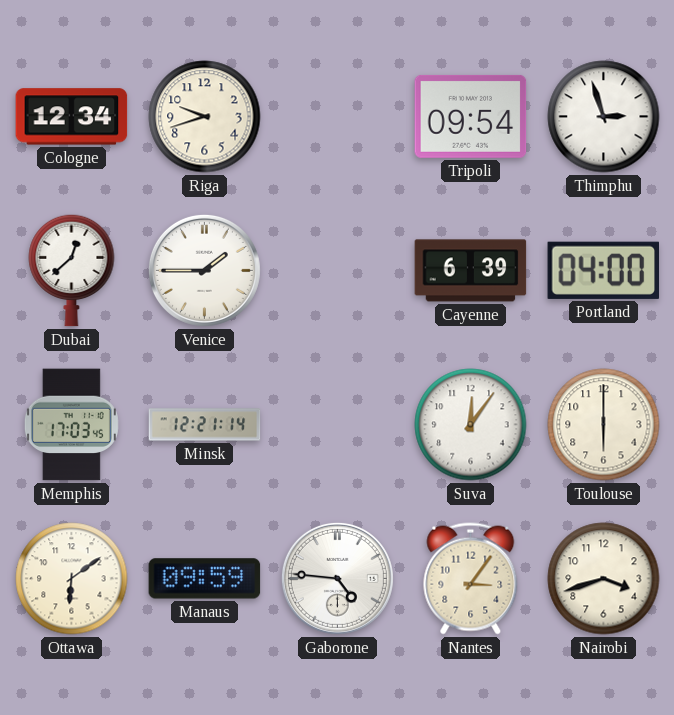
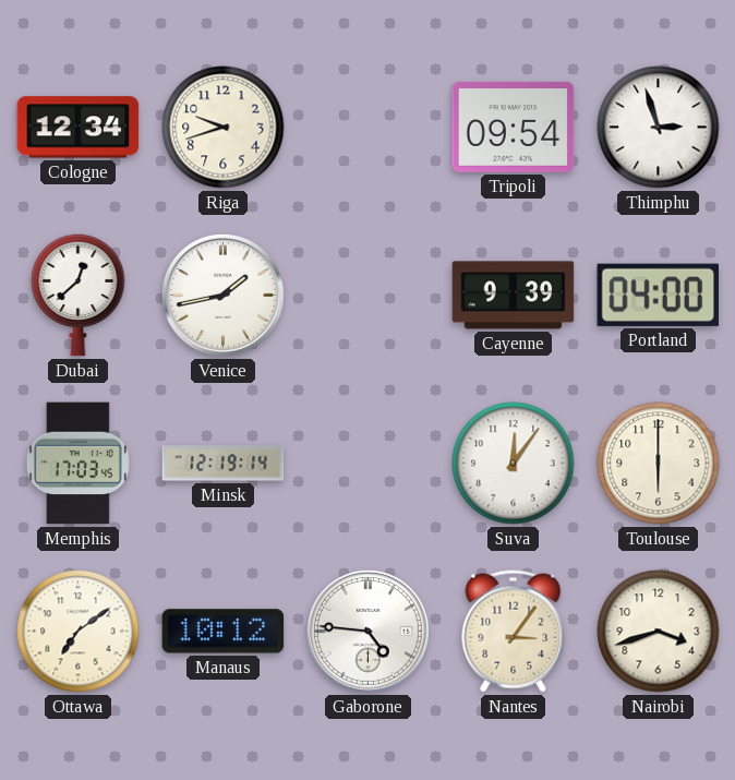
Venice: 1:45 -> 1:43 (222, 295)
Cayenne: 6:39 -> 9:39 (514, 296)
Minsk: 12:21 -> 12:19 (224, 464)
Ottawa: 6:09 -> 7:09 (79, 632)
Manaus: 09:59 -> 10:12 (224, 632)
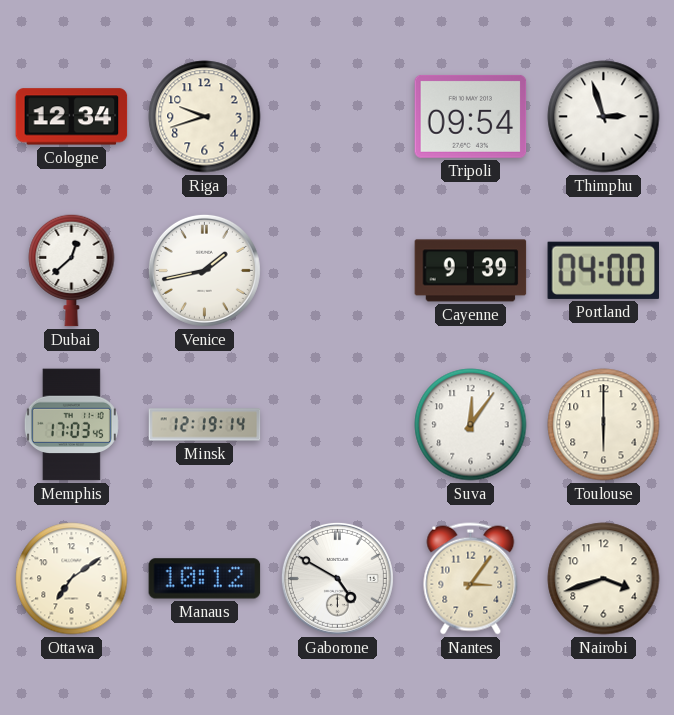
Gaborone: 4:46 -> 4:50 (337, 578)
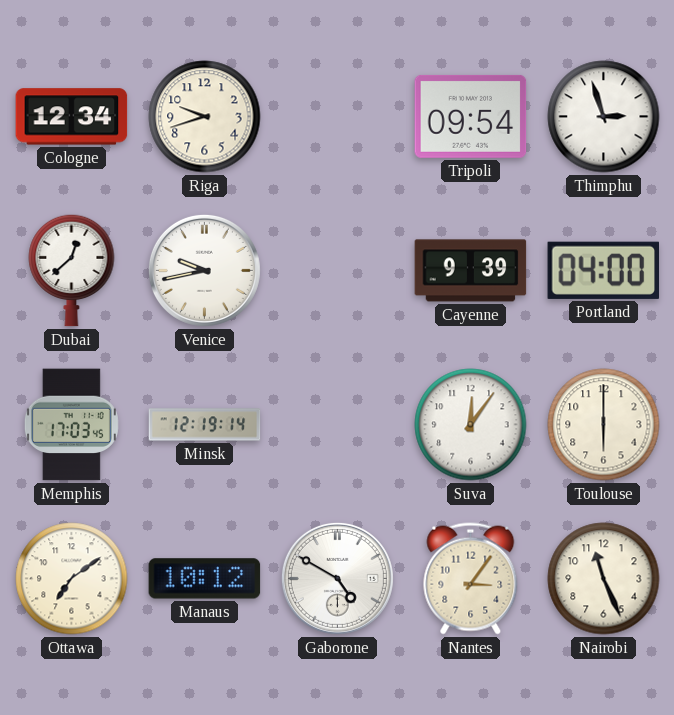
Venice: 1:43 -> 9:43 (204, 270)
Nairobi: 3:42 -> 11:26 (604, 579)
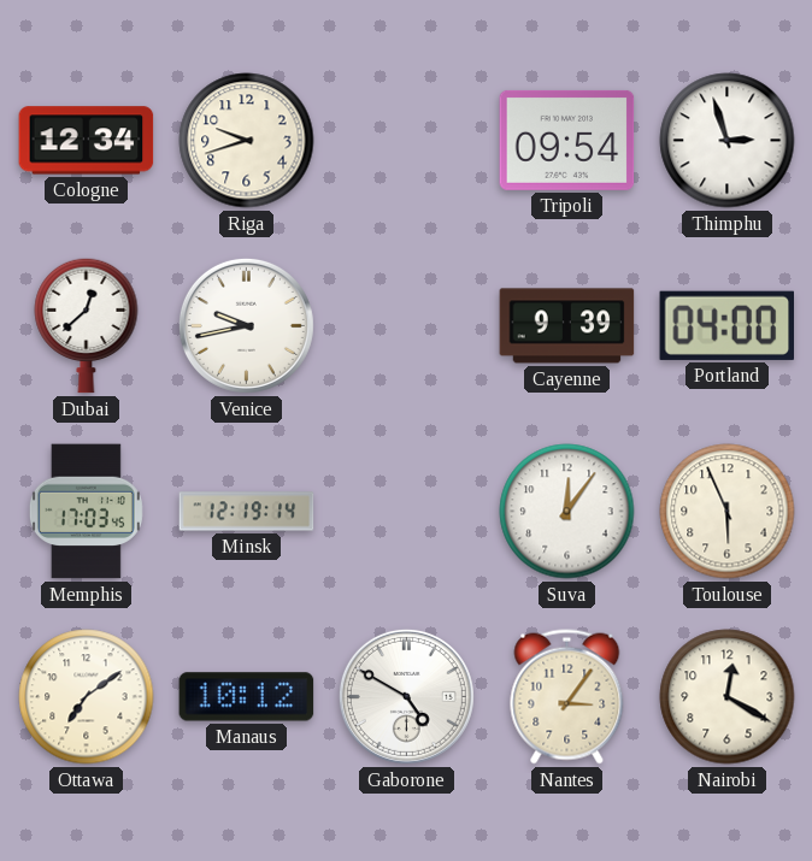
Toulouse: 6:00 -> 5:56 (728, 512)
Nairobi: 11:26 -> 12:20 (728, 697)
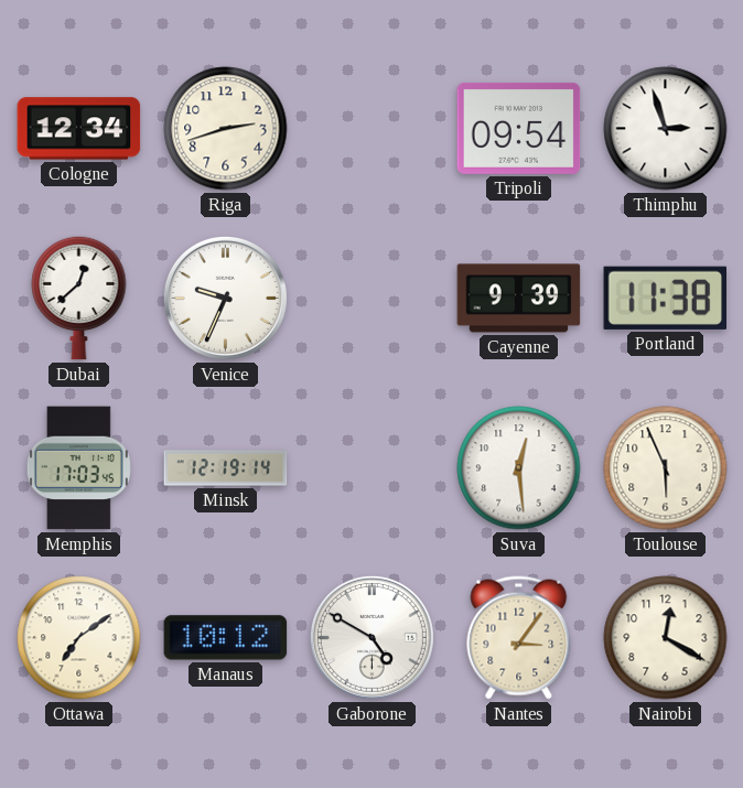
Riga: 9:42 -> 2:42 (226, 129)
Venice: 9:43 -> 9:34 (225, 298)
Portland: 04:00 -> 11:38 (666, 298)
Suva: 12:06 -> 12:29 (519, 468)
